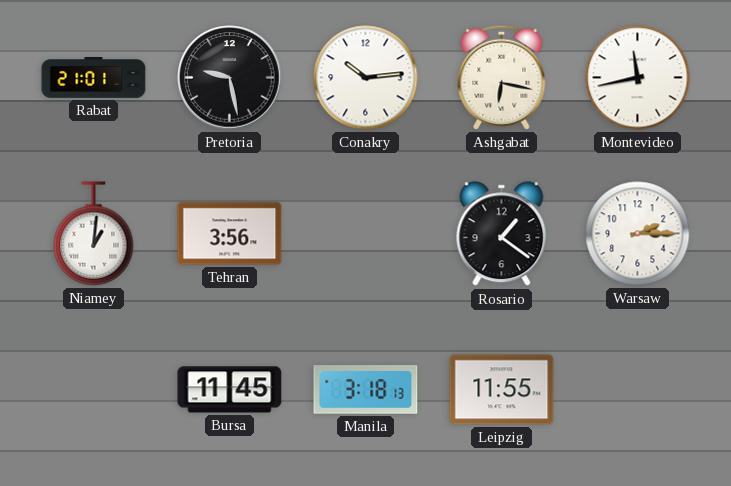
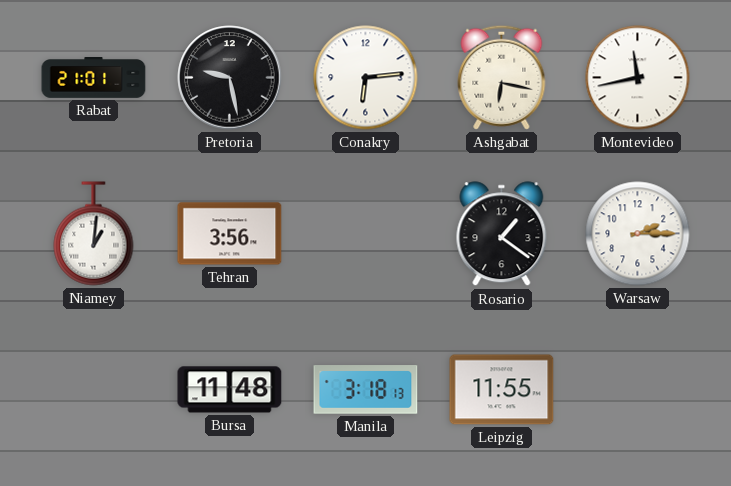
Conakry: 10:14 -> 6:14 (366, 78)
Bursa: 11:45 -> 11:48 (230, 390)
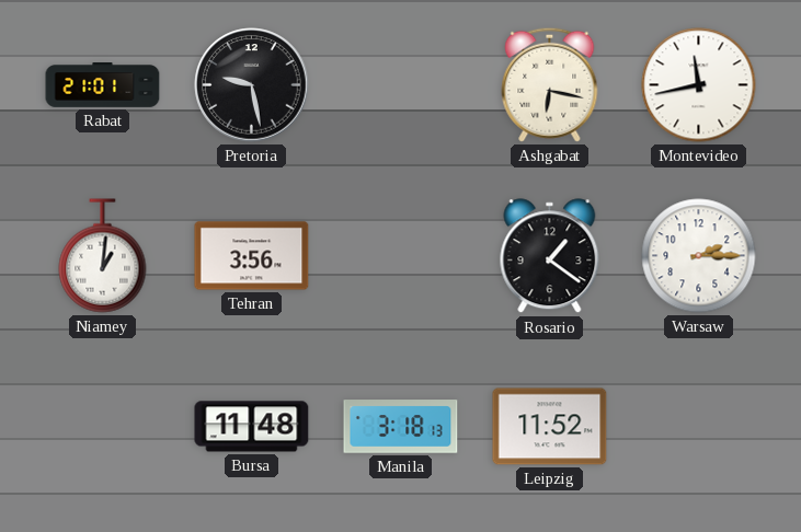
Conakry: 6:14 -> none (366, 78)
Leipzig: 11:55 -> 11:52 (550, 427)
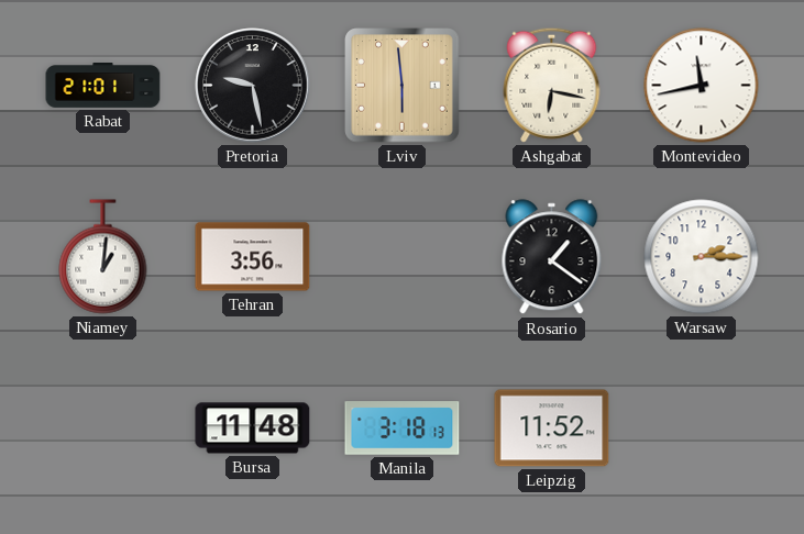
Lviv: none -> 5:59 (403, 86)
